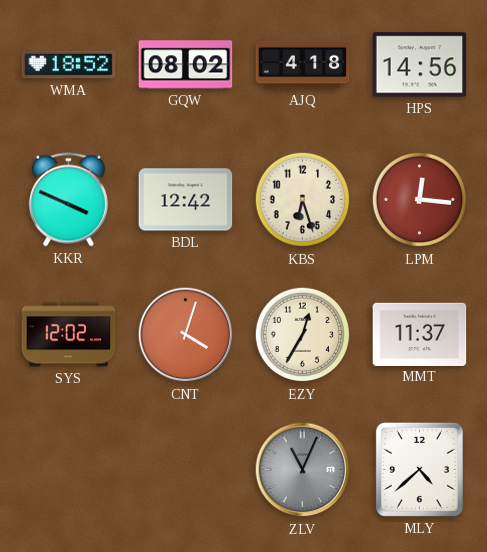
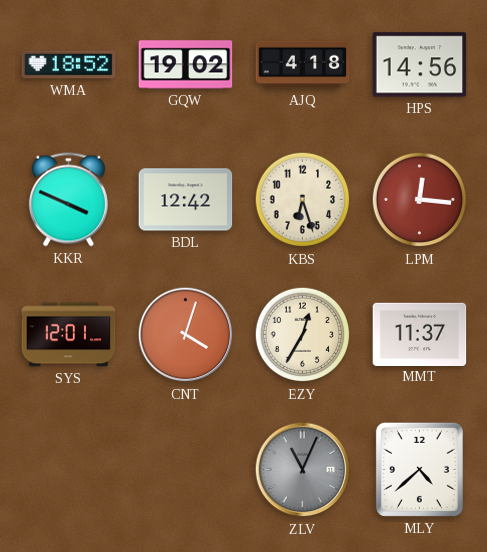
GQW: 08:02 -> 19:02 (186, 65)
SYS: 12:02 -> 12:01 (69, 335)
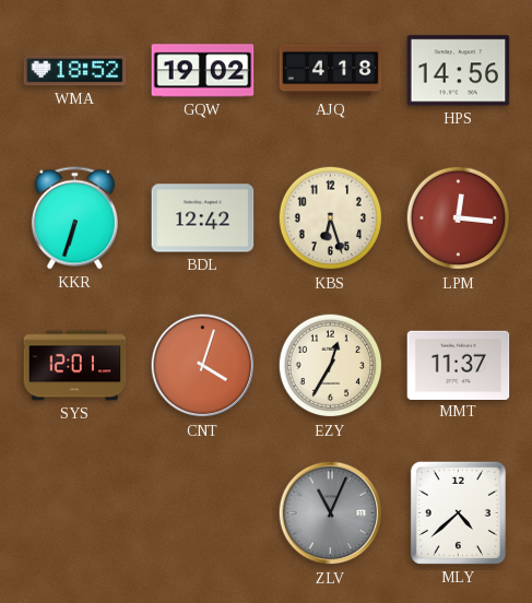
KKR: 3:49 -> 6:33 (74, 218)
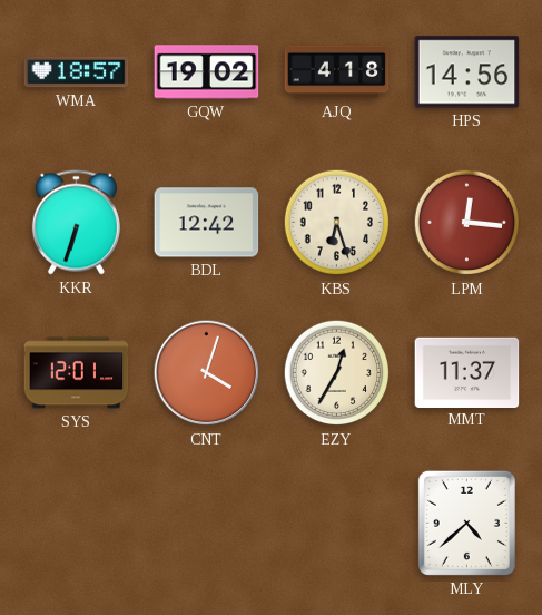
WMA: 18:52 -> 18:57 (77, 72)
ZLV: 11:04 -> none (331, 513)
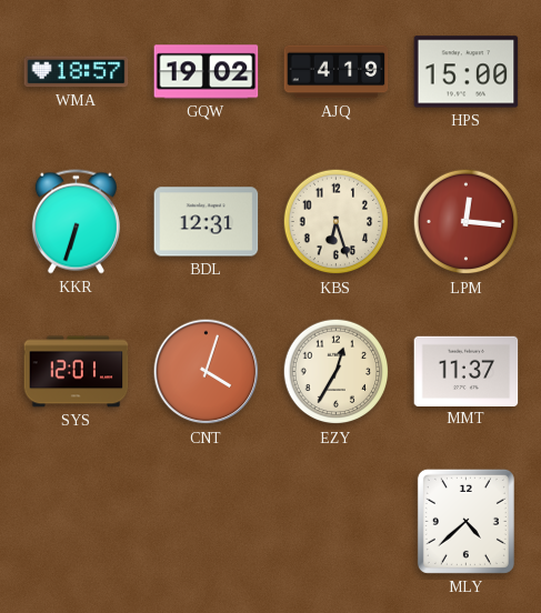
AJQ: 4:18 -> 4:19 (337, 72)
HPS: 14:56 -> 15:00 (467, 72)
BDL: 12:42 -> 12:31 (207, 222)
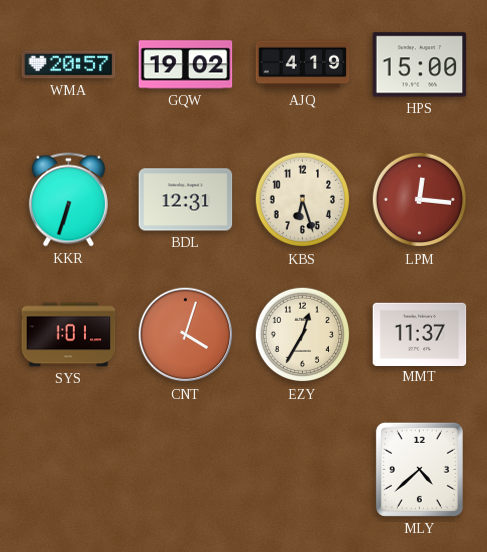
WMA: 18:57 -> 20:57 (69, 65)
SYS: 12:01 -> 1:01 (69, 335)
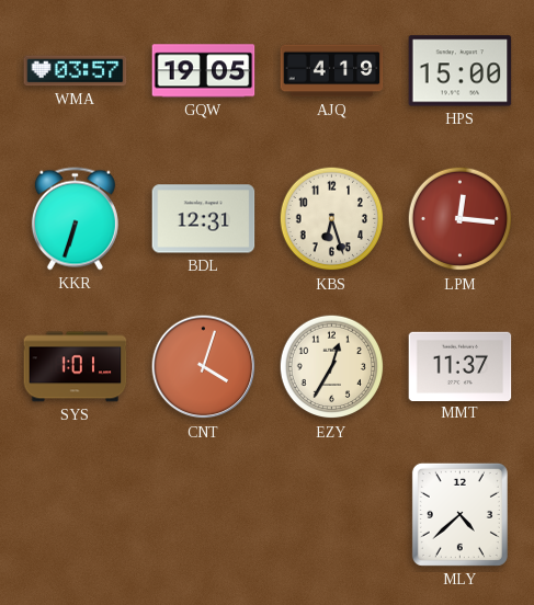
WMA: 20:57 -> 03:57 (76, 71)
GQW: 19:02 -> 19:05 (204, 71)
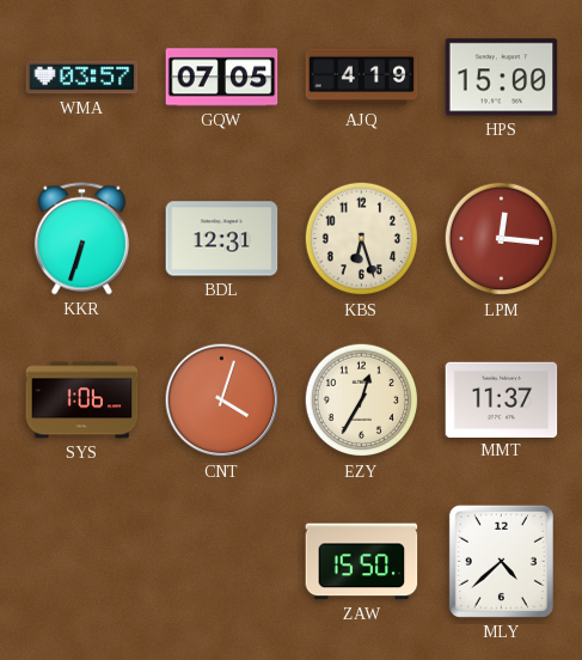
GQW: 19:05 -> 07:05 (222, 78)
SYS: 1:01 -> 1:06 (82, 401)
ZAW: none -> 15:50 (362, 562)
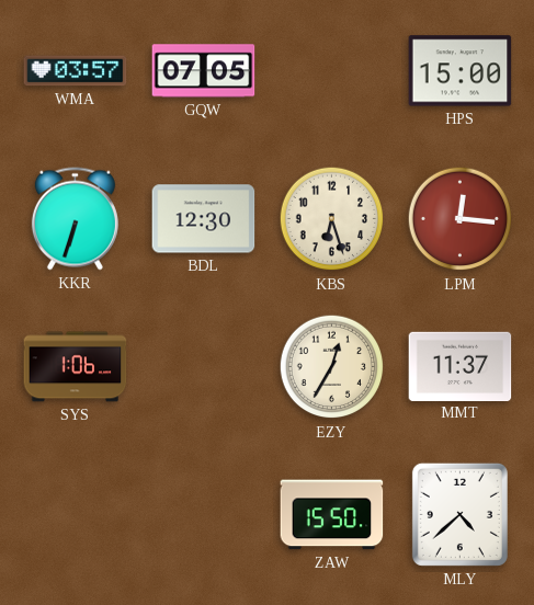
AJQ: 4:19 -> none (362, 78)
BDL: 12:31 -> 12:30 (204, 219)
CNT: 4:03 -> none (222, 401)
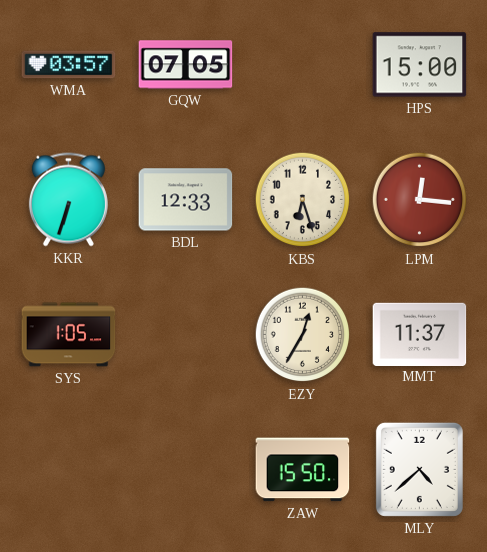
BDL: 12:30 -> 12:33 (186, 200)
SYS: 1:06 -> 1:05 (69, 335)
